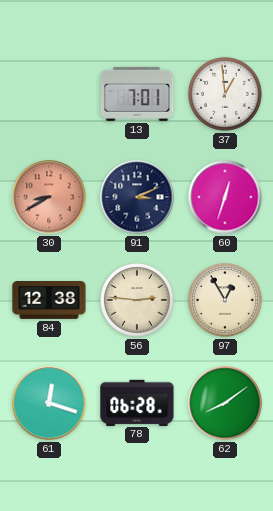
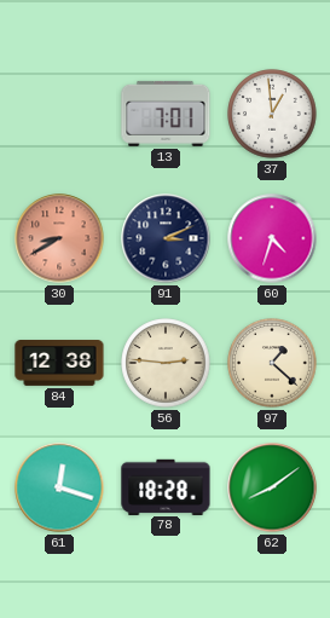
60: 12:33 -> 4:33 (272, 238)
97: 12:55 -> 1:22 (272, 363)
78: 06:28 -> 18:28 (166, 486)
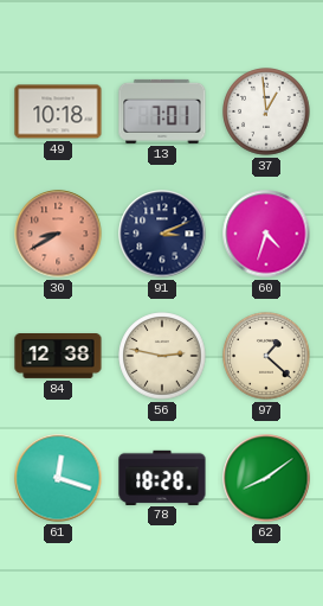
49: none -> 10:18 (58, 111)
56: 2:46 -> 2:47 (162, 356)
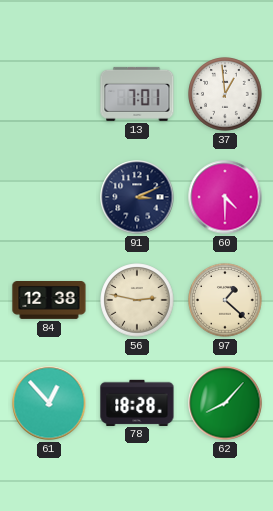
49: 10:18 -> none (58, 111)
30: 8:40 -> none (58, 234)
60: 4:33 -> 4:30 (225, 197)
61: 12:18 -> 12:53 (49, 403)
62: 8:09 -> 8:07 (225, 403)
